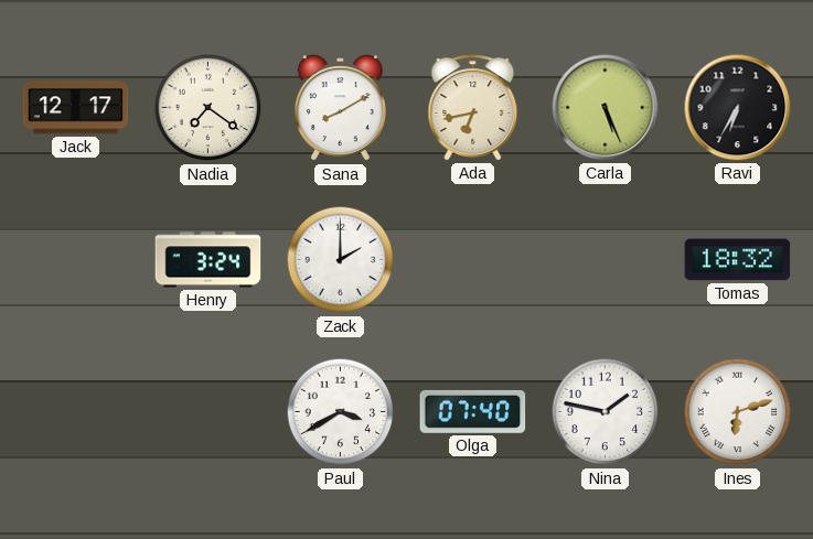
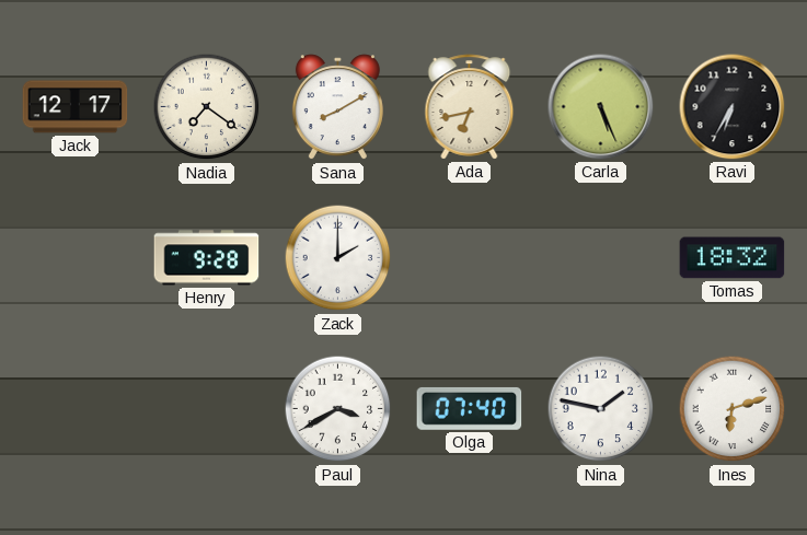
Henry: 3:24 -> 9:28 (207, 258)
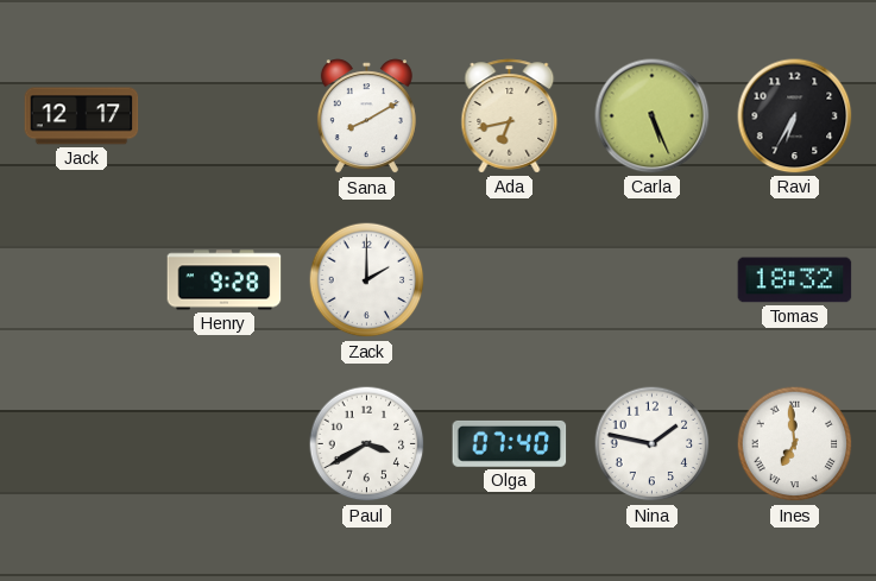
Nadia: 7:21 -> none (207, 107)
Ines: 6:12 -> 6:59 (795, 444)
